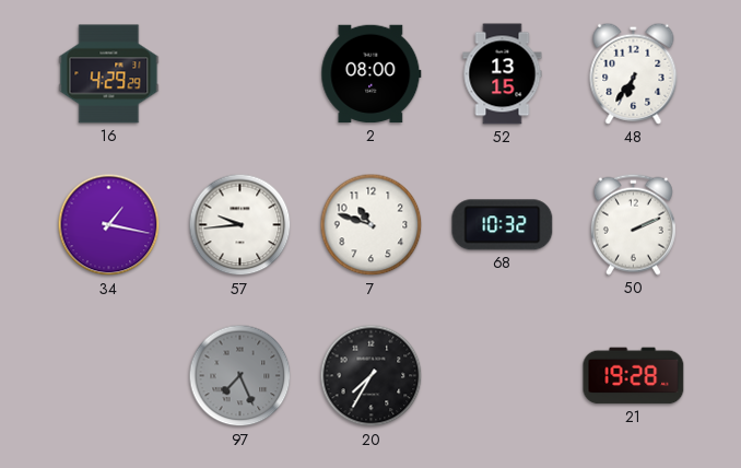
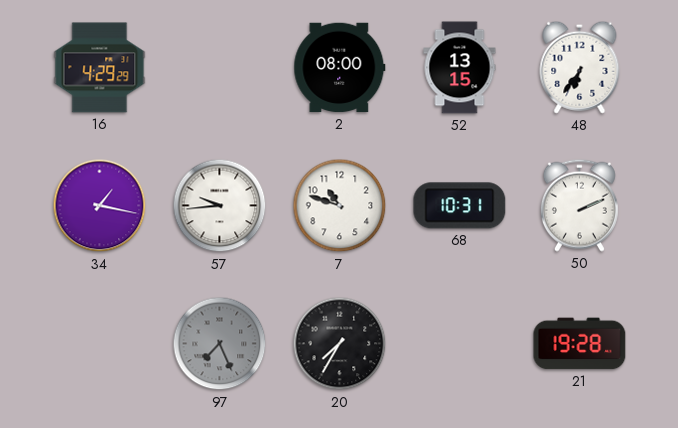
68: 10:32 -> 10:31 (460, 206)
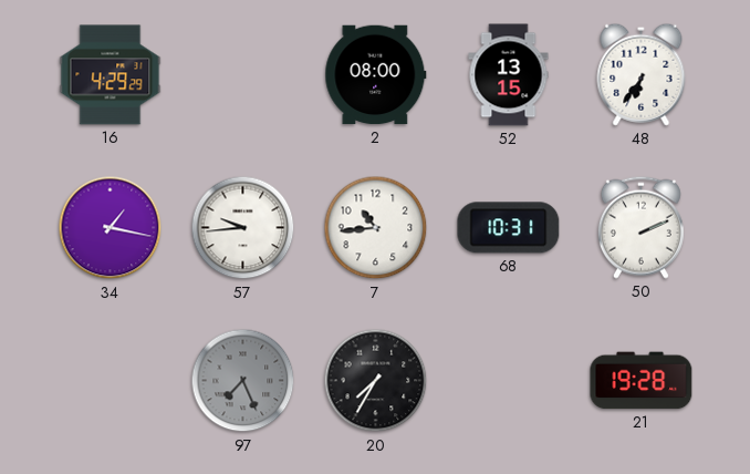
7: 10:48 -> 10:44 (376, 228)
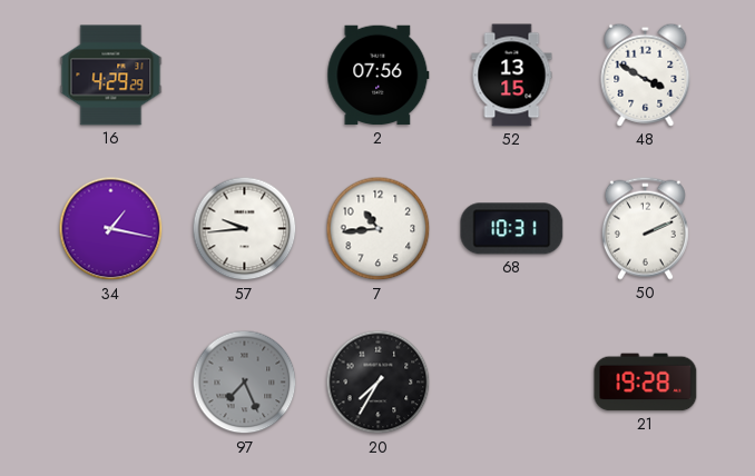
2: 08:00 -> 07:56 (379, 76)
48: 6:36 -> 3:50 (646, 75)
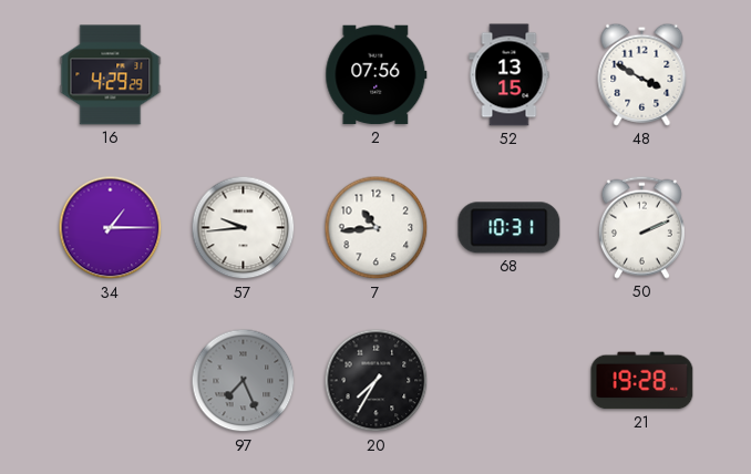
34: 1:17 -> 1:15 (111, 228)
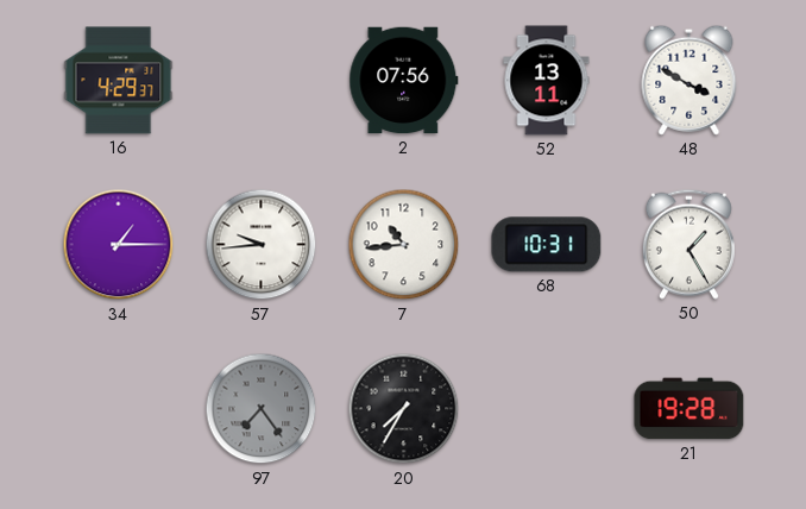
16: 4:29:29 -> 4:29:37 (119, 81)
52: 13:15 -> 13:11 (547, 81)
50: 2:11 -> 1:25 (688, 244)
97: 7:26 -> 7:24 (262, 409)
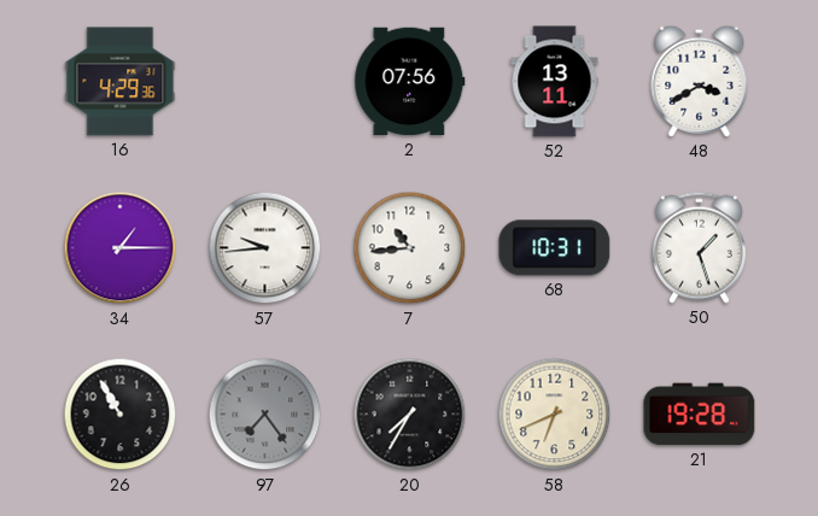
16: 4:29:37 -> 4:29:36 (121, 82)
48: 3:50 -> 3:40 (700, 81)
50: 1:25 -> 1:27 (699, 247)
26: none -> 10:55 (121, 415)
58: none -> 6:41 (555, 415)
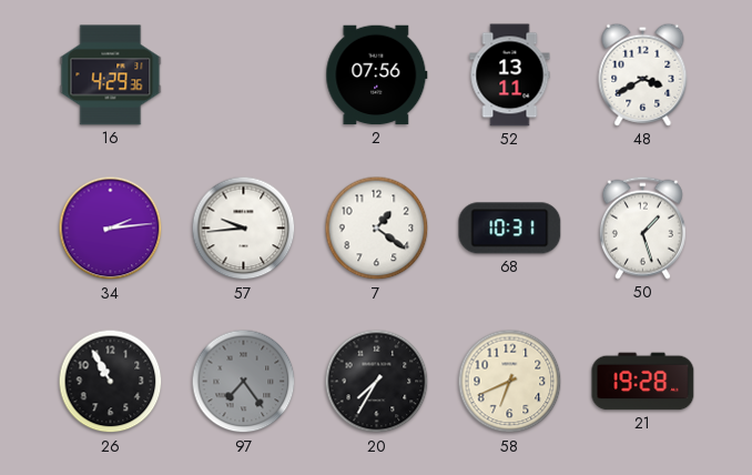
34: 1:15 -> 2:14 (111, 229)
7: 10:44 -> 1:21 (377, 229)
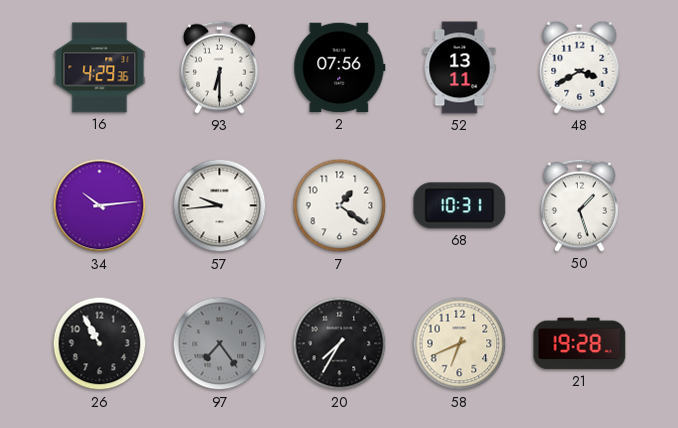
93: none -> 6:30 (219, 67)
34: 2:14 -> 10:14 (100, 206)
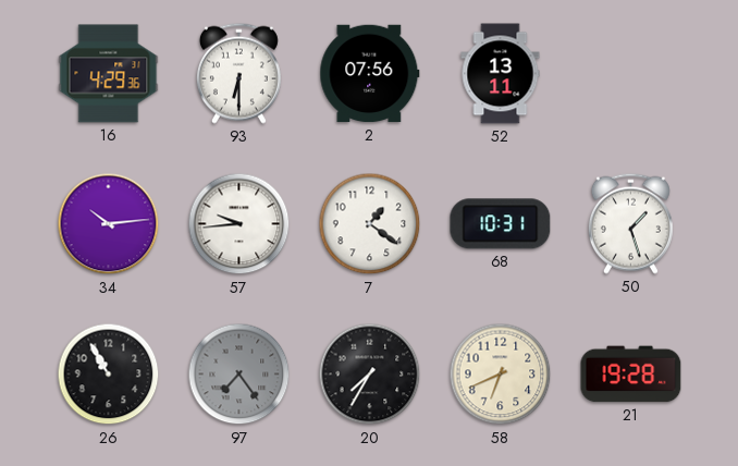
48: 3:40 -> none (580, 67)
